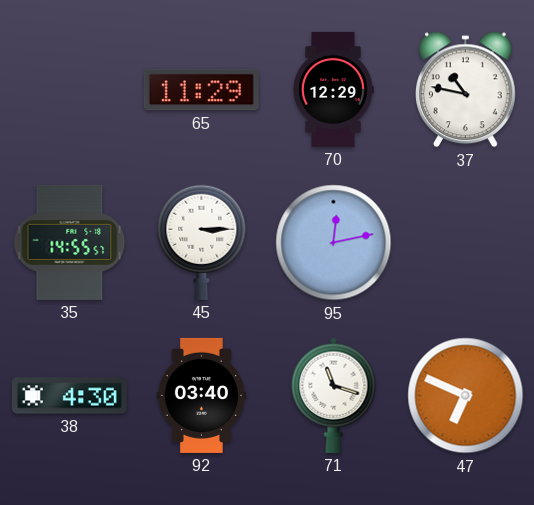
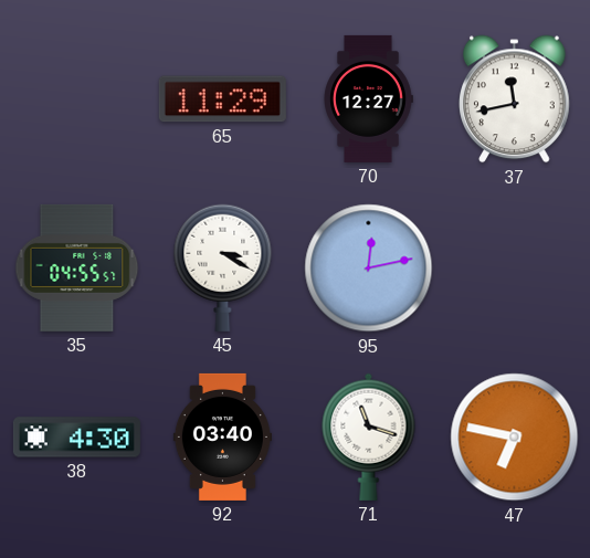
70: 12:29 -> 12:27 (368, 98)
37: 10:47 -> 11:43 (515, 99)
35: 14:55 -> 04:55 (77, 267)
45: 3:15 -> 3:20 (223, 267)
47: 6:49 -> 6:47 (515, 438)
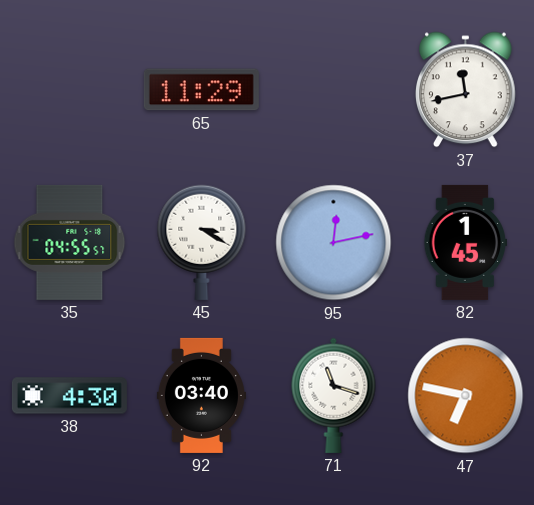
70: 12:27 -> none (368, 98)
82: none -> 1:45 (466, 242)
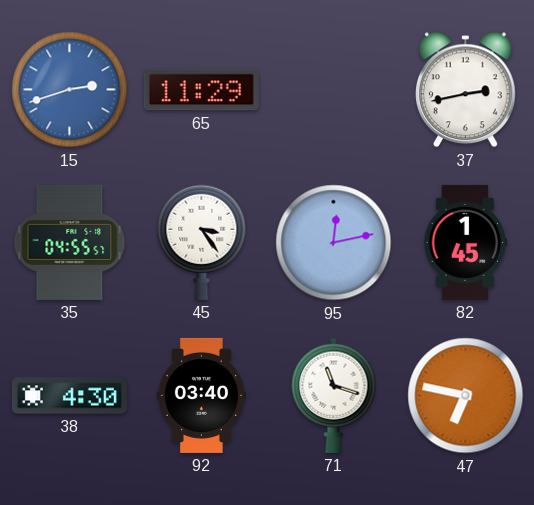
15: none -> 2:42 (70, 90)
37: 11:43 -> 2:43 (466, 90)
45: 3:20 -> 3:24 (202, 242)
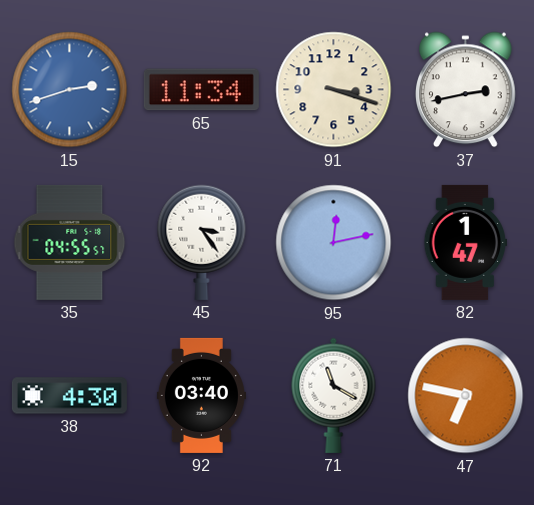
65: 11:29 -> 11:34 (201, 90)
91: none -> 3:18 (334, 90)
82: 1:45 -> 1:47 (466, 242)
71: 11:18 -> 11:20 (334, 395)
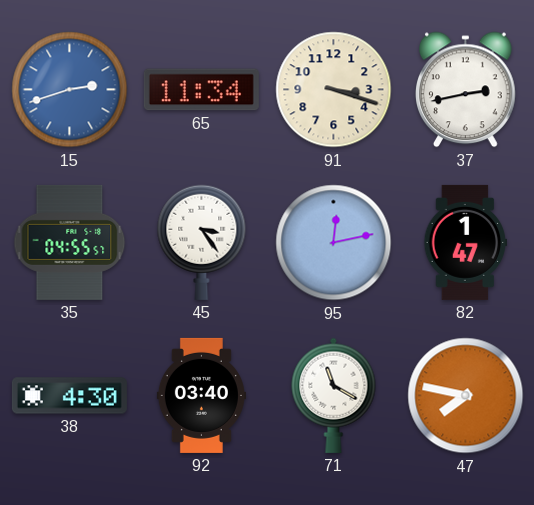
47: 6:47 -> 7:47 (466, 396)
